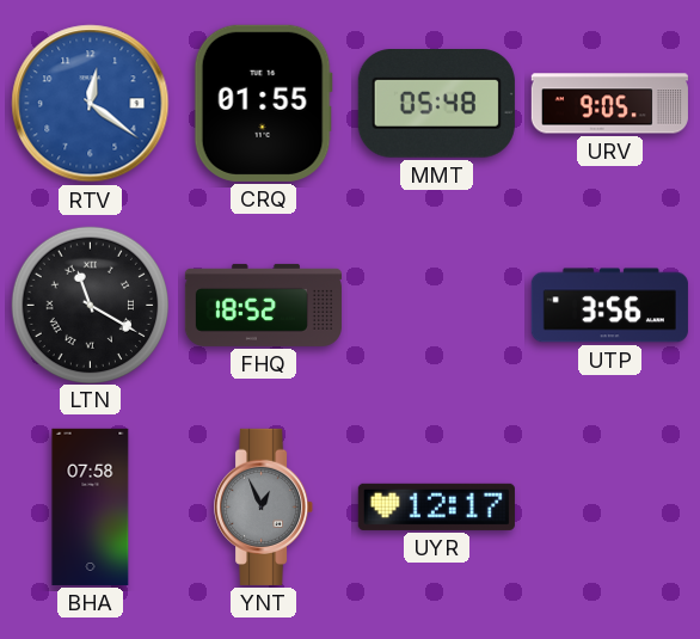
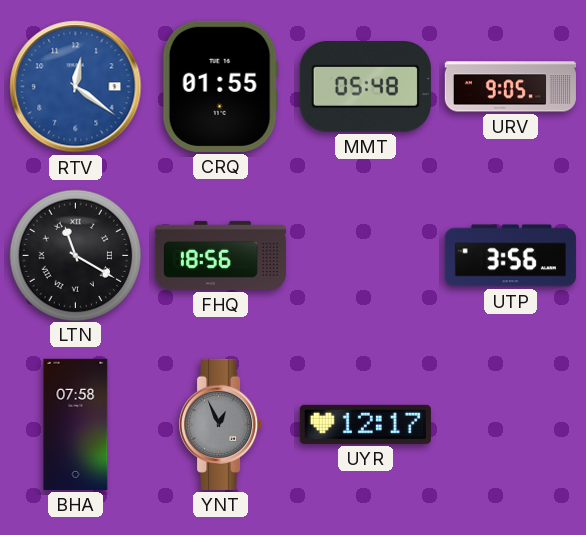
FHQ: 18:52 -> 18:56 (220, 255)
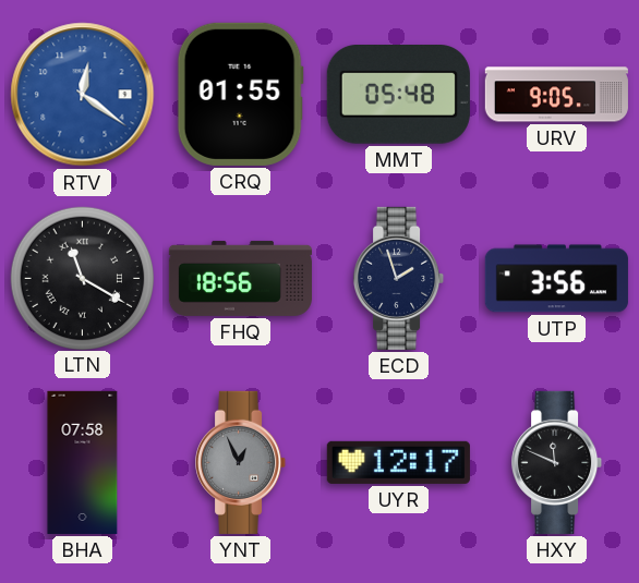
ECD: none -> 1:57 (399, 278)
HXY: none -> 11:49 (557, 462)
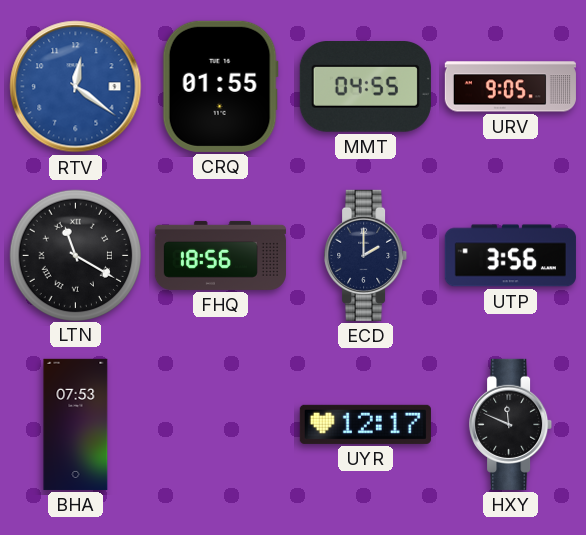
MMT: 05:48 -> 04:55 (365, 87)
ECD: 1:57 -> 2:00 (366, 255)
BHA: 07:58 -> 07:53 (76, 424)
YNT: 12:56 -> none (241, 462)
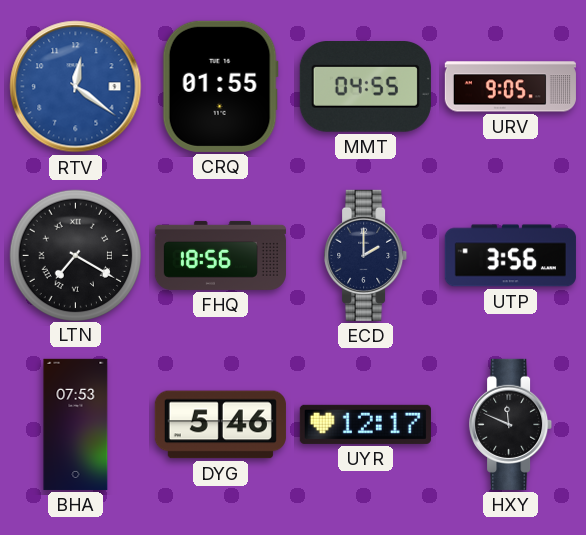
LTN: 11:20 -> 7:20 (75, 255)
DYG: none -> 5:46 (220, 425)
